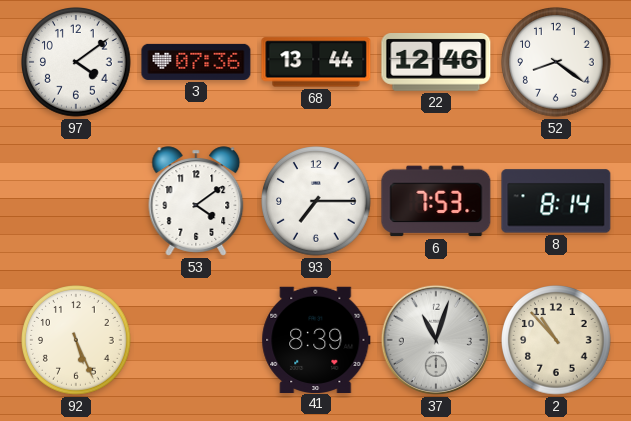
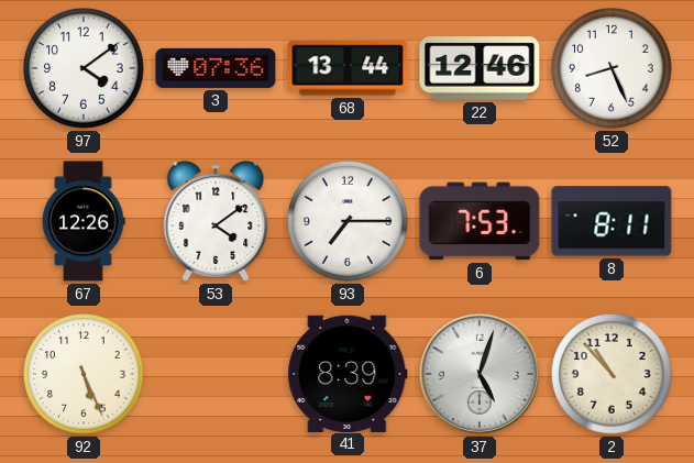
52: 8:21 -> 8:26 (612, 68)
67: none -> 12:26 (84, 221)
8: 8:14 -> 8:11 (612, 221)
37: 11:03 -> 5:03 (480, 374)
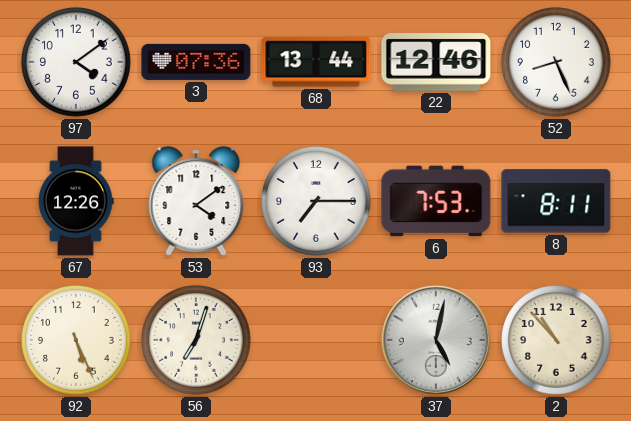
56: none -> 7:03 (196, 340)
41: 8:39 -> none (348, 373)
37: 5:03 -> 5:02 (436, 340)
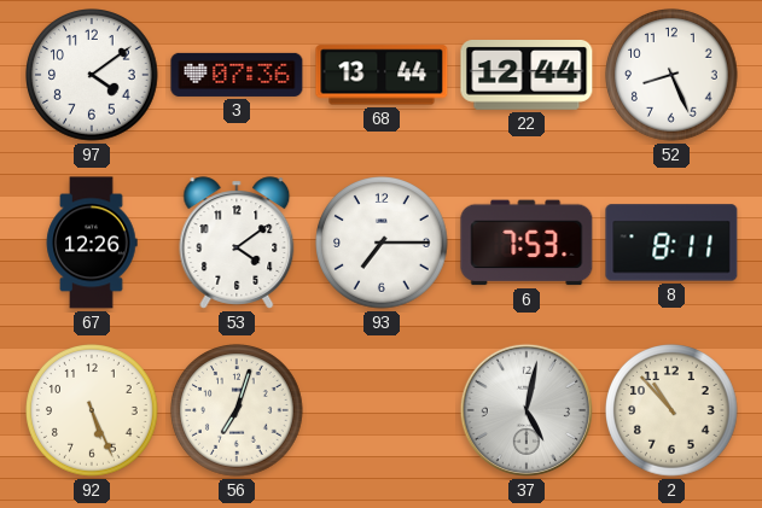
22: 12:46 -> 12:44 (527, 76)
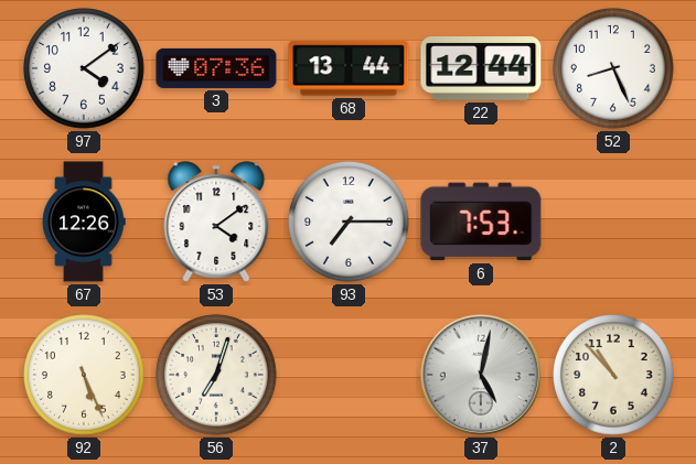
8: 8:11 -> none (671, 243)
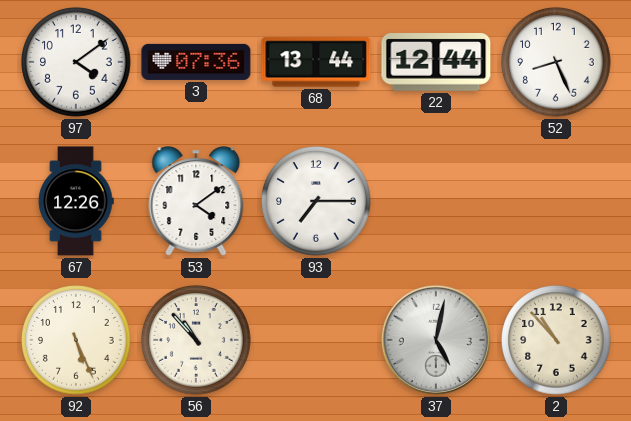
6: 7:53 -> none (481, 222)
56: 7:03 -> 10:53 (196, 340)
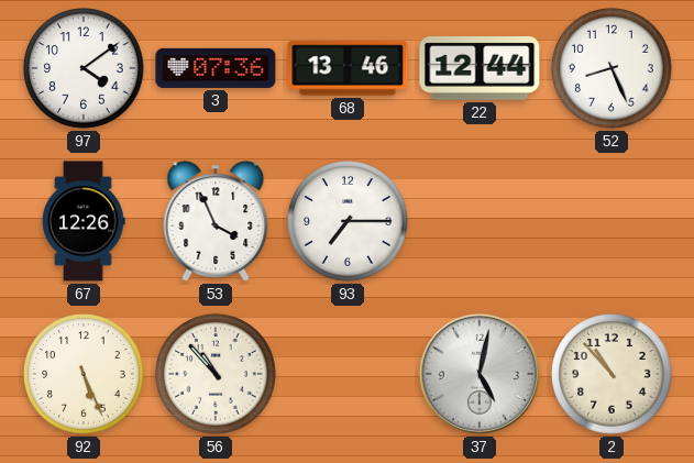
68: 13:44 -> 13:46 (348, 68)
53: 4:09 -> 3:56 (216, 221)
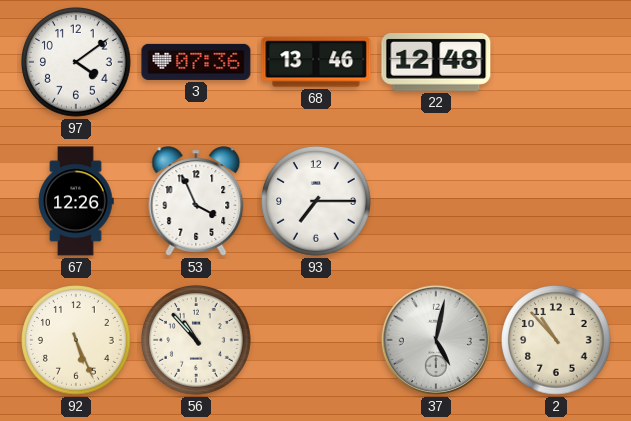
22: 12:44 -> 12:48 (436, 63)
52: 8:26 -> none (612, 68)
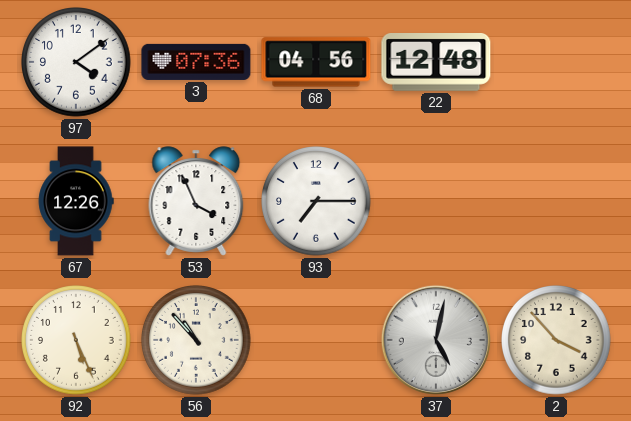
68: 13:46 -> 04:56 (316, 62)
2: 10:53 -> 3:53 (556, 340)
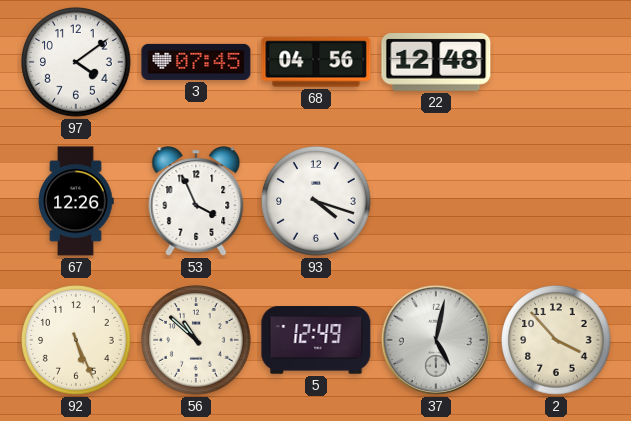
3: 07:36 -> 07:45 (196, 62)
93: 7:15 -> 4:18 (316, 201)
56: 10:53 -> 10:52 (196, 340)
5: none -> 12:49 (316, 340)
